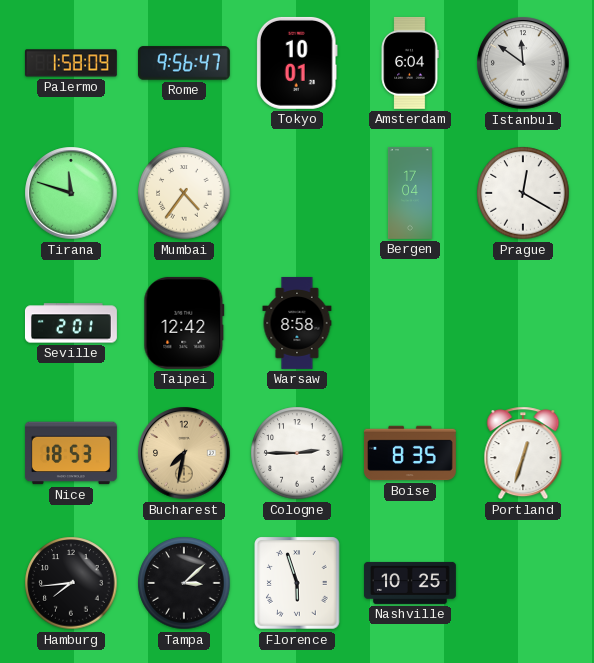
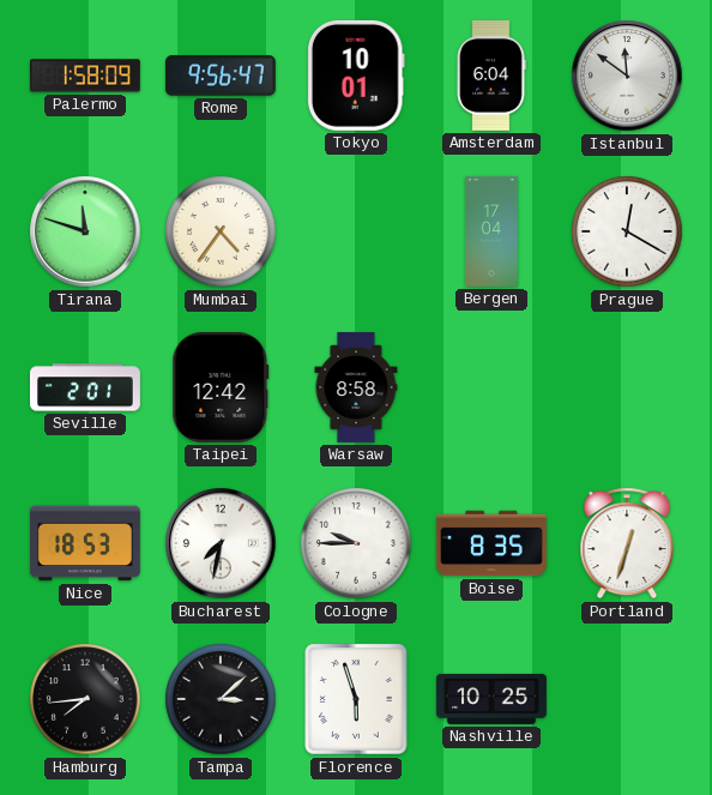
Bucharest dial: champagne -> white (221, 543)
Cologne: 2:45 -> 9:45 (356, 543)
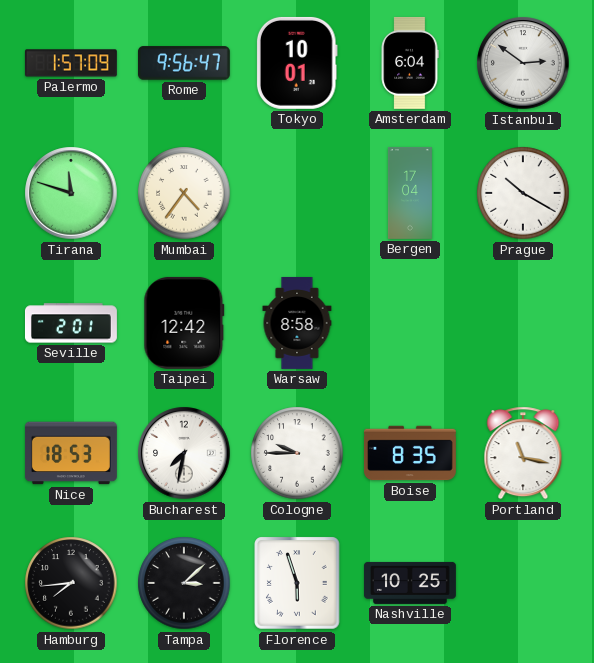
Palermo: 1:58 -> 1:57 (71, 63)
Istanbul: 11:51 -> 2:51 (523, 63)
Prague: 12:20 -> 10:20 (523, 193)
Portland: 12:33 -> 11:17 (523, 453)
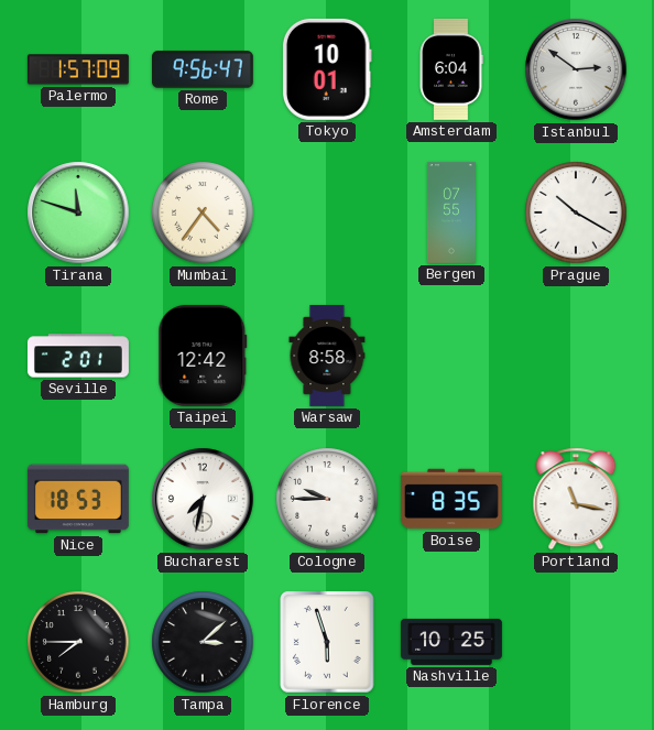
Bergen: 17:04 -> 07:55 (451, 213)
Hamburg: 7:44 -> 7:45 (78, 642)
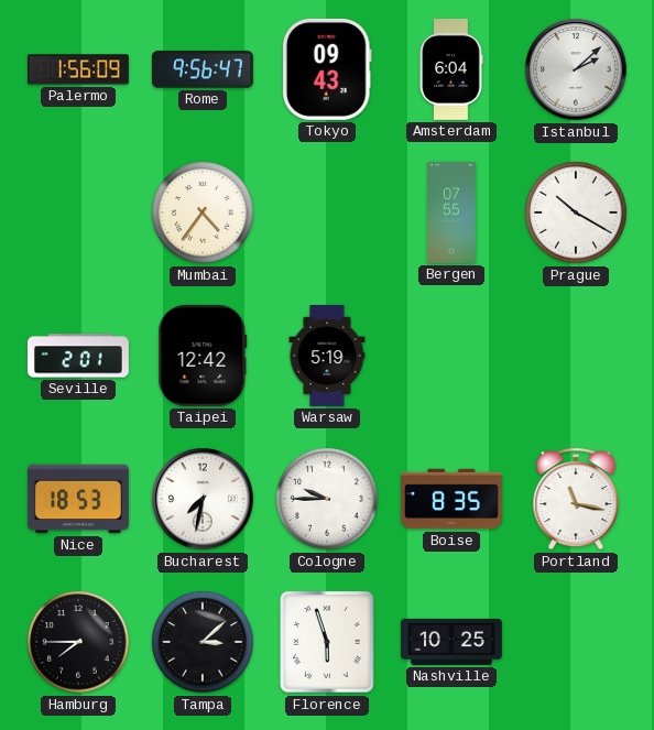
Palermo: 1:57 -> 1:56 (78, 69)
Tokyo: 10:01 -> 09:43 (327, 69)
Istanbul: 2:51 -> 2:08 (576, 69)
Tirana: 11:48 -> none (78, 213)
Warsaw: 8:58 -> 5:19 (327, 356)
